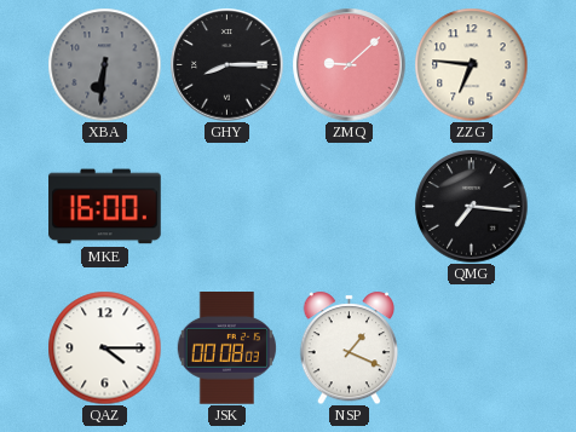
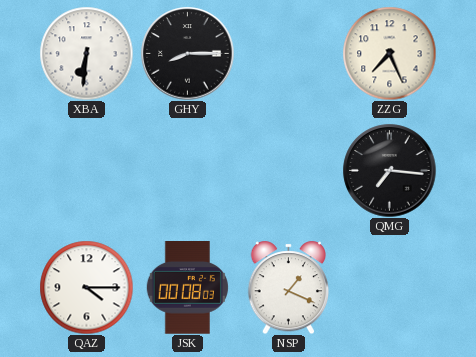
XBA dial: grey -> white (86, 53)
ZMQ: 9:08 -> none (349, 64)
ZZG: 6:46 -> 7:26 (389, 53)
MKE: 16:00 -> none (105, 207)
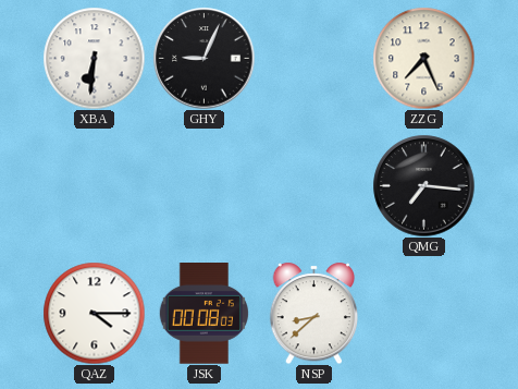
GHY: 8:15 -> 9:04 (203, 58)
NSP: 1:19 -> 8:38 (314, 313)
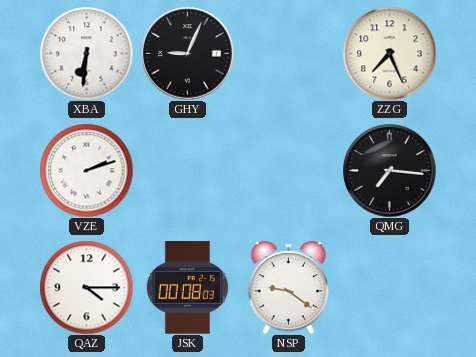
VZE: none -> 2:12 (86, 170)
NSP: 8:38 -> 9:21 (289, 287)
